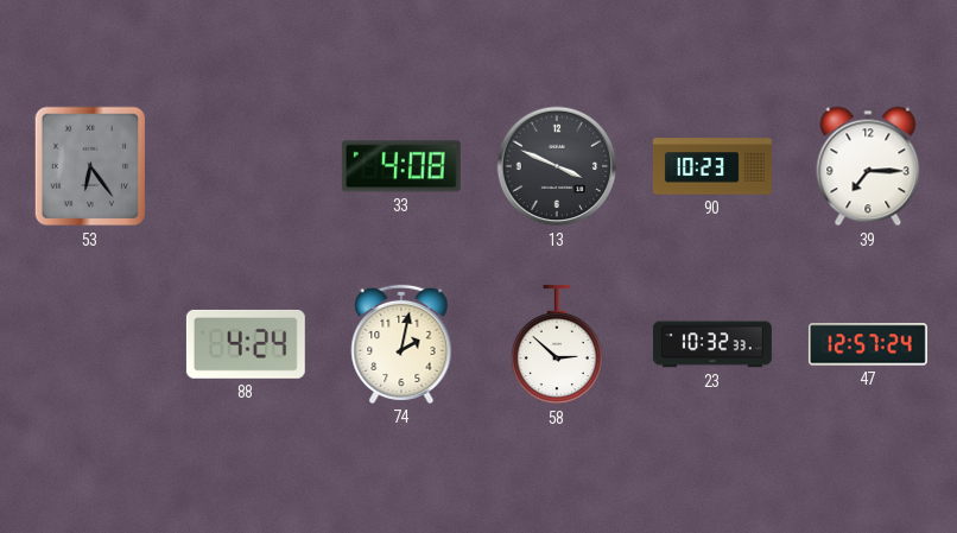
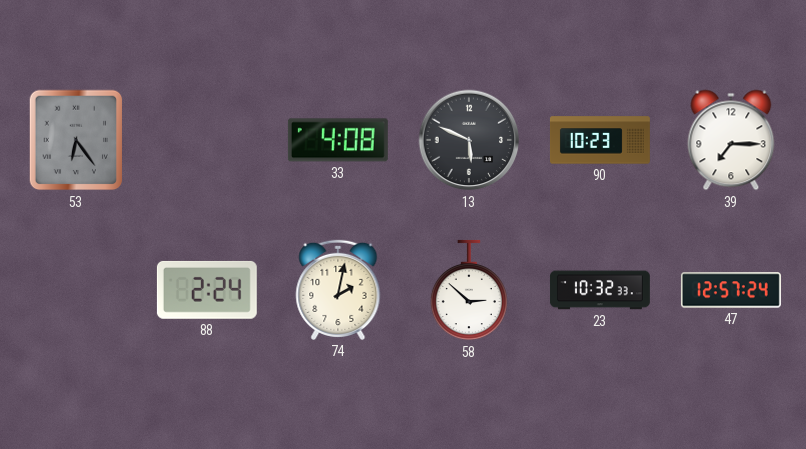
13: 3:49 -> 5:49 (469, 140)
88: 4:24 -> 2:24 (207, 290)
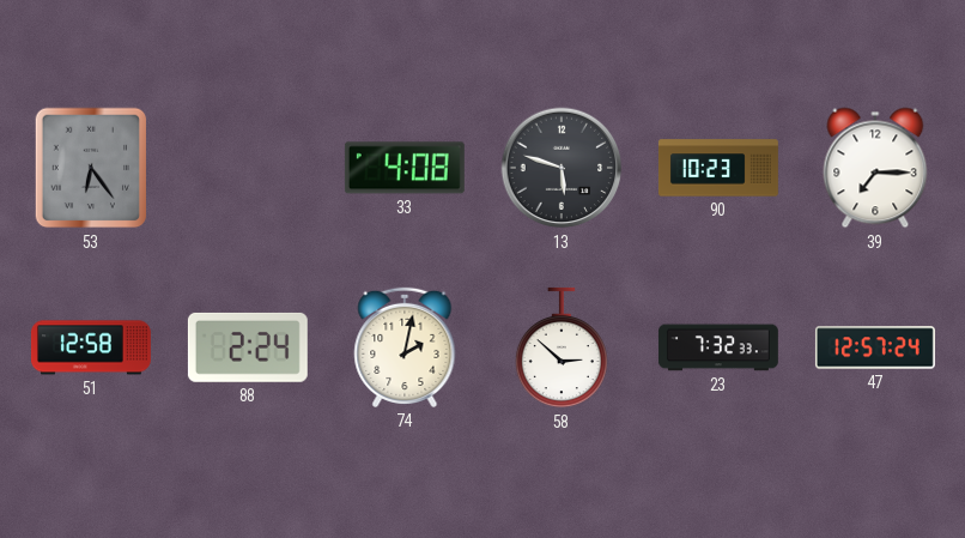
13: 5:49 -> 5:48 (562, 168)
51: none -> 12:58 (91, 347)
23: 10:32 -> 7:32 (718, 347)
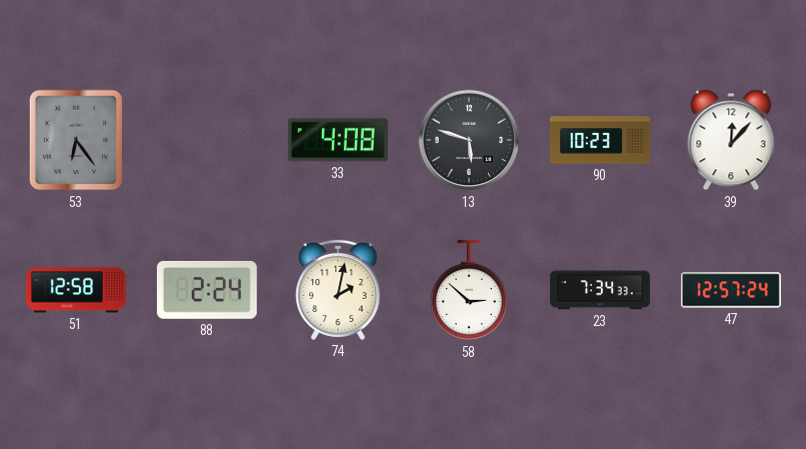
39: 7:15 -> 12:07 (731, 140)
23: 7:32 -> 7:34 (600, 290)
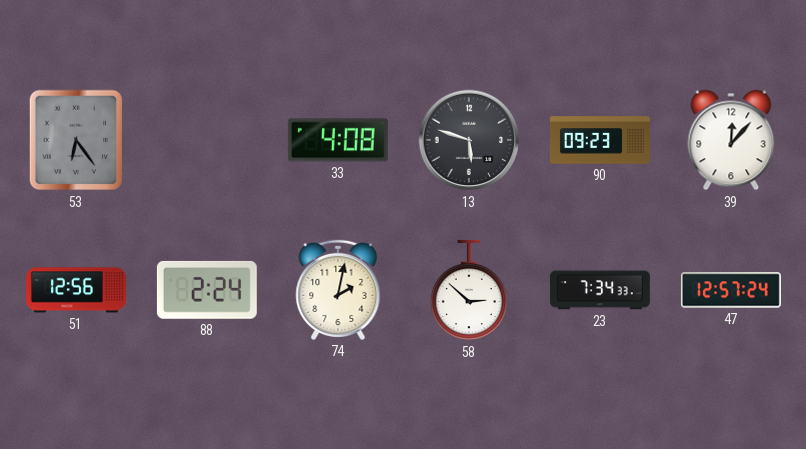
90: 10:23 -> 09:23 (600, 140)
51: 12:58 -> 12:56 (76, 290)
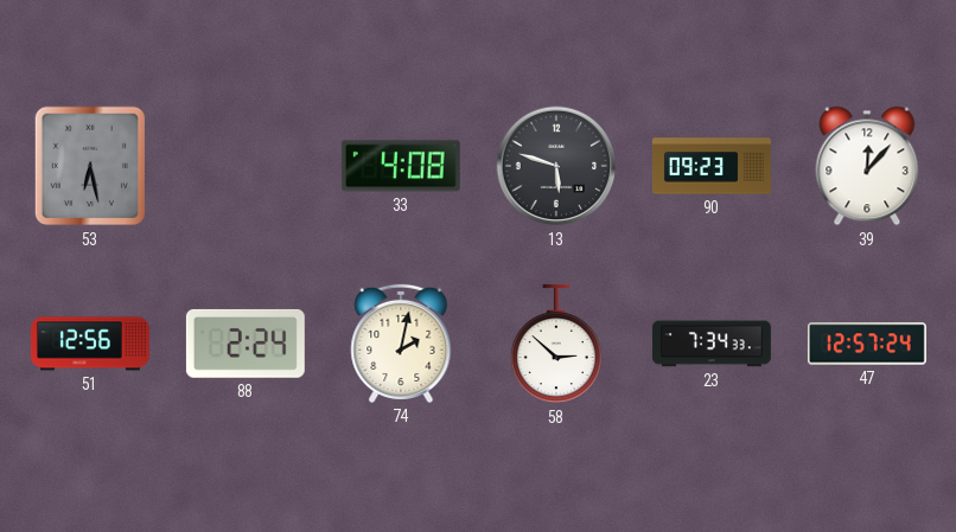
53: 6:24 -> 6:28 (90, 166)
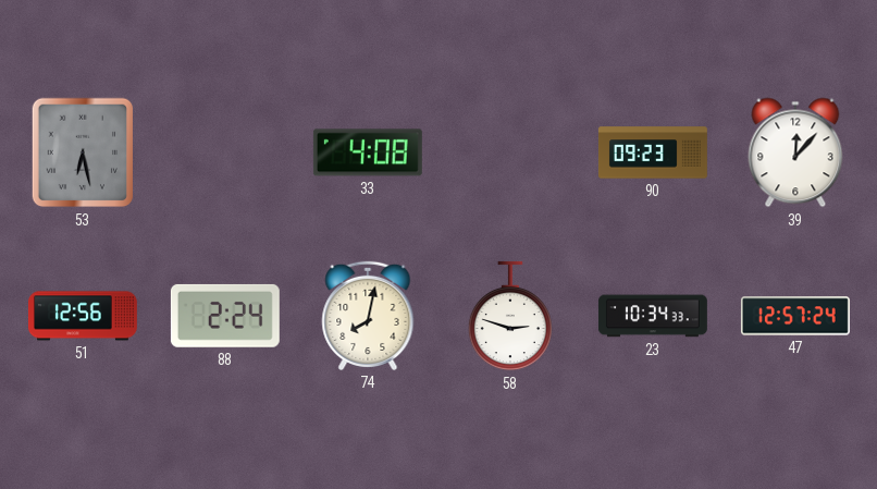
13: 5:48 -> none (556, 166)
74: 2:02 -> 8:02 (368, 316)
58: 2:52 -> 2:48 (510, 316)
23: 7:34 -> 10:34 (653, 316)
